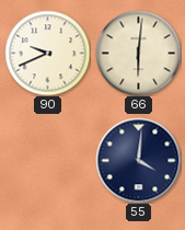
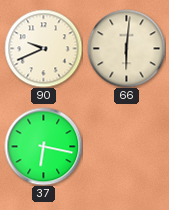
37: none -> 6:17 (43, 146)
55: 4:01 -> none (138, 160)
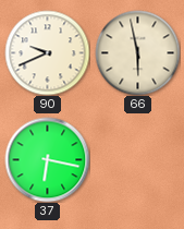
66: 6:01 -> 5:58 (137, 52)
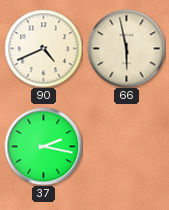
90: 9:41 -> 4:41 (43, 48)
37: 6:17 -> 2:17 (43, 146)
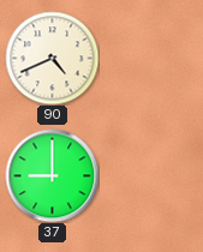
66: 5:58 -> none (126, 48)
37: 2:17 -> 9:00 (52, 175)
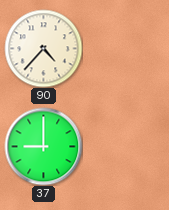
90: 4:41 -> 4:37 (43, 48)
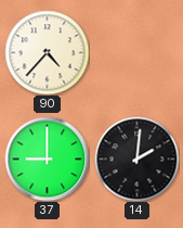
14: none -> 2:01 (136, 159)
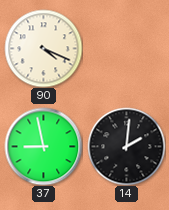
90: 4:37 -> 4:19 (43, 48)
37: 9:00 -> 8:58 (43, 146)
